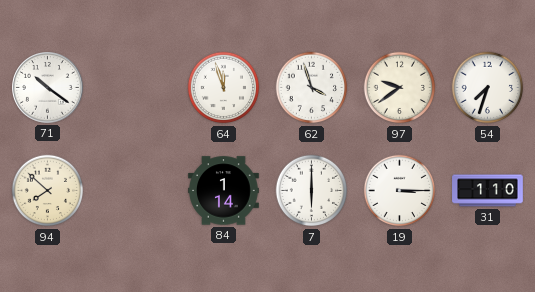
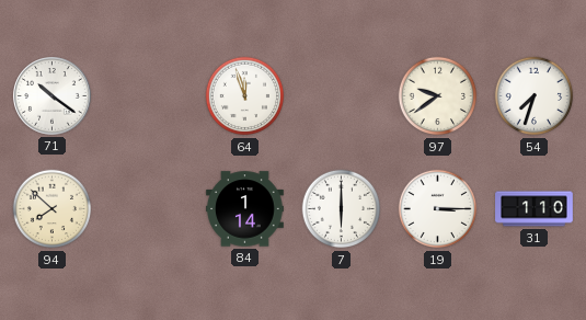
62: 3:57 -> none (312, 88)
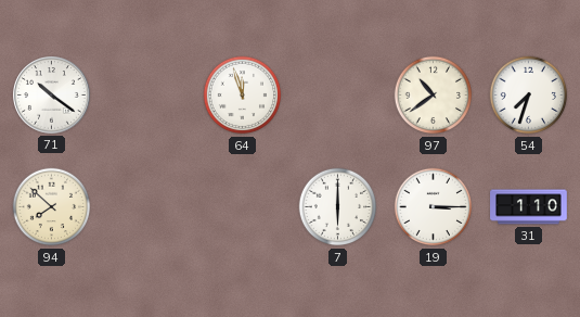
97: 9:39 -> 10:39 (434, 96)
84: 1:14 -> none (245, 209)
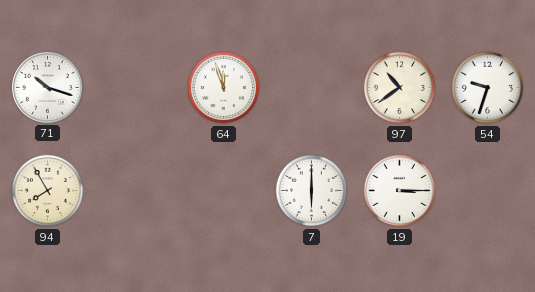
71: 10:21 -> 10:18 (48, 88)
54: 7:33 -> 9:33 (488, 88)
94: 7:52 -> 7:55 (48, 191)
31: 1:10 -> none (529, 207)
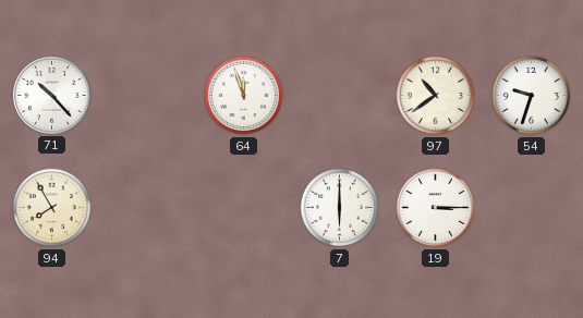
71: 10:18 -> 10:23 (52, 96)
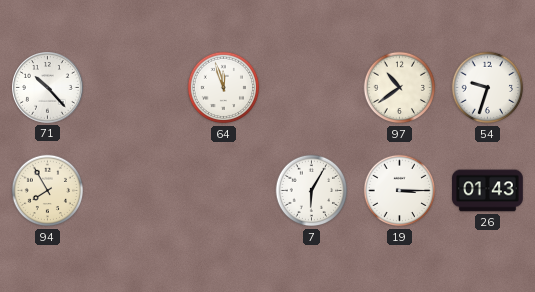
7: 6:00 -> 6:05 (312, 191)
26: none -> 01:43 (488, 191)
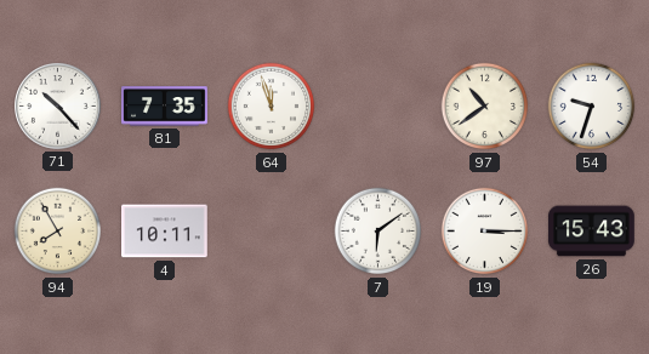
81: none -> 7:35 (165, 107)
4: none -> 10:11 (165, 232)
7: 6:05 -> 6:09 (378, 232)
26: 01:43 -> 15:43 (592, 232)
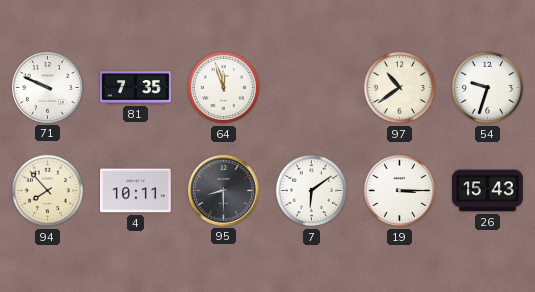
71: 10:23 -> 9:49 (48, 88)
94: 7:55 -> 7:53 (48, 191)
95: none -> 8:30 (224, 191)
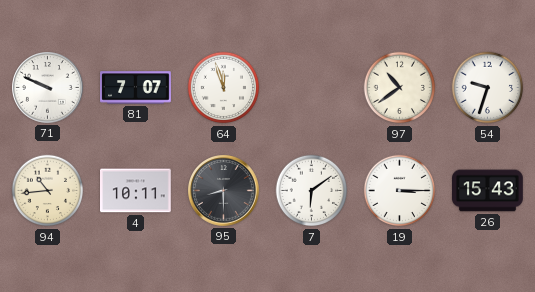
81: 7:35 -> 7:07 (136, 88)
94: 7:53 -> 10:44 (48, 191)
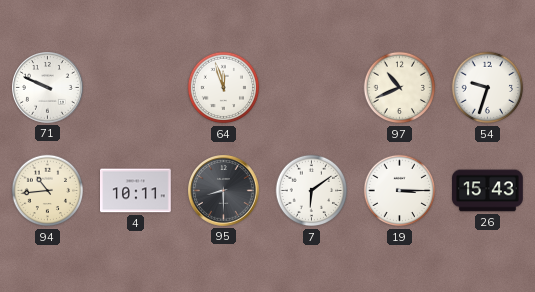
81: 7:07 -> none (136, 88)
97: 10:39 -> 10:41 (400, 88)
